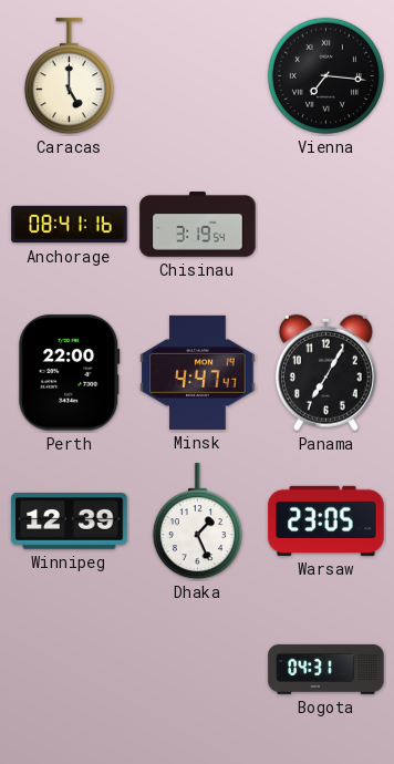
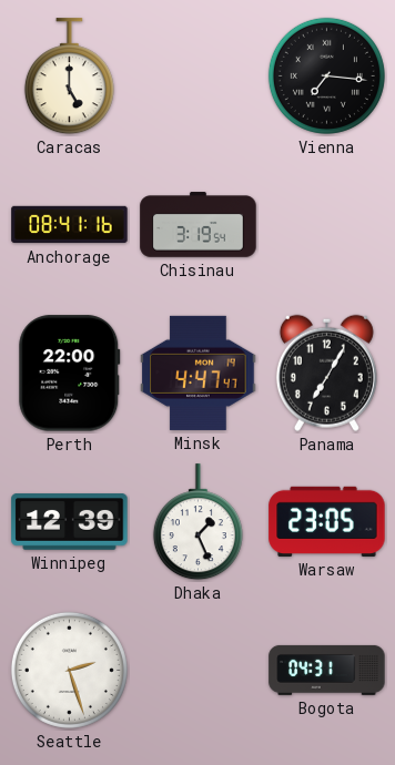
Seattle: none -> 2:27 (69, 670)
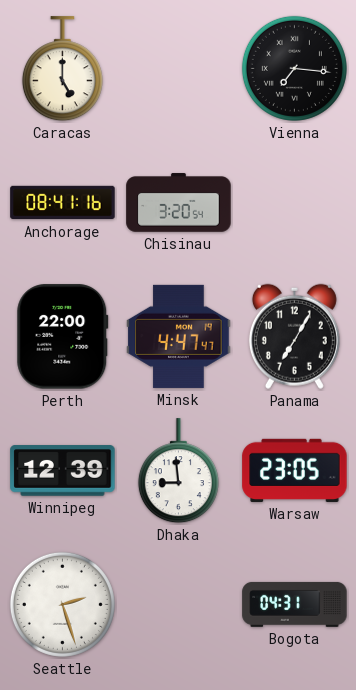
Chisinau: 3:19 -> 3:20 (179, 203)
Dhaka: 1:26 -> 8:59 (178, 471)
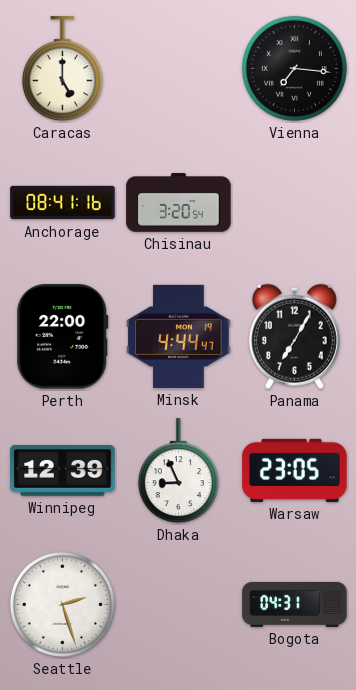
Minsk: 4:47 -> 4:44 (179, 336)
Dhaka: 8:59 -> 8:56 (178, 471)
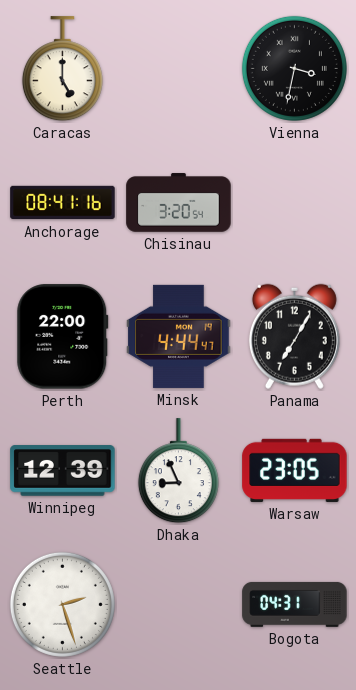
Vienna: 7:16 -> 3:32 (294, 68)
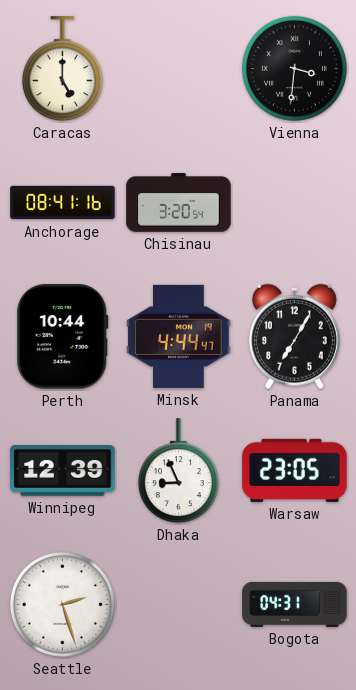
Vienna: 3:32 -> 3:31 (294, 68)
Perth: 22:00 -> 10:44 (63, 337)
